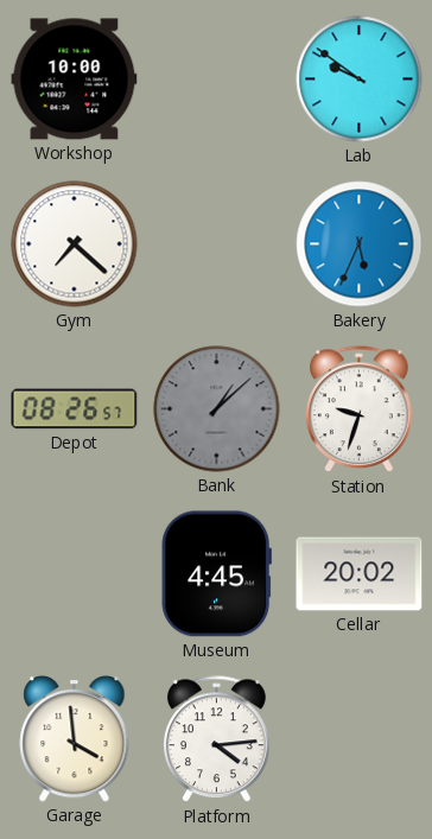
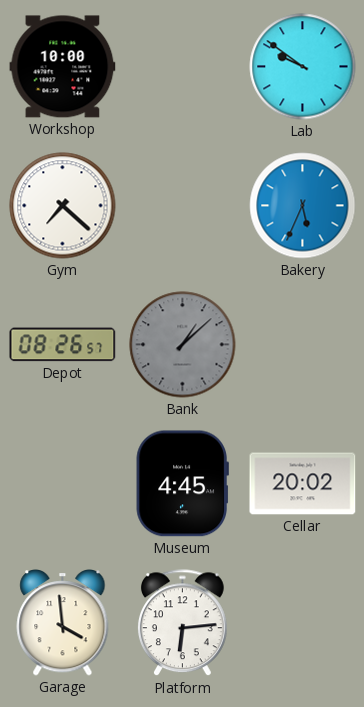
Station: 9:33 -> none (358, 409)
Platform: 4:14 -> 6:14 (182, 623)
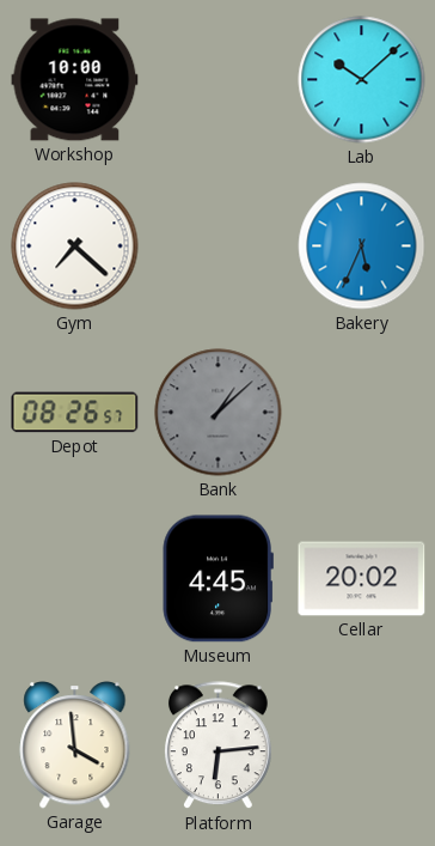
Lab: 9:51 -> 10:08 (362, 80)
